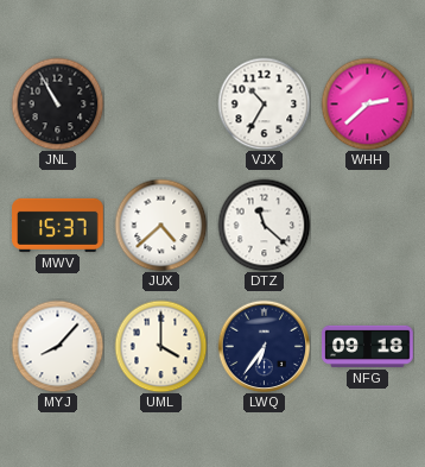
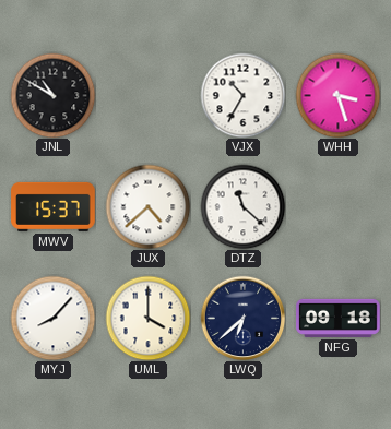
JNL: 10:55 -> 10:50 (52, 95)
WHH: 2:38 -> 3:27 (337, 95)
LWQ: 6:36 -> 6:38 (242, 318)
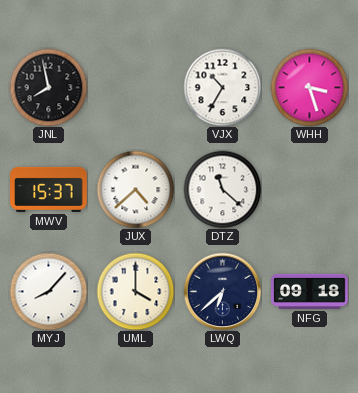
JNL: 10:50 -> 7:58 (48, 87)
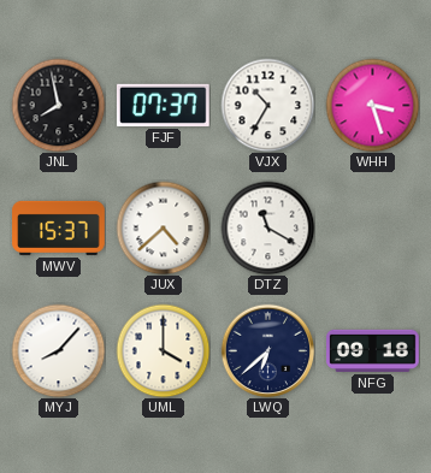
FJF: none -> 07:37 (163, 105)
DTZ: 11:22 -> 11:20 (267, 227)
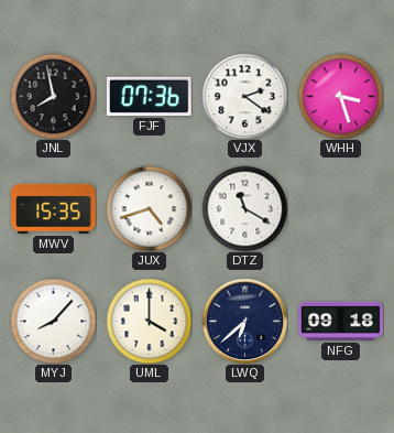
FJF: 07:37 -> 07:36 (149, 96)
VJX: 10:35 -> 2:21 (244, 96)
MWV: 15:37 -> 15:35 (54, 208)
JUX: 4:38 -> 4:42 (149, 208)
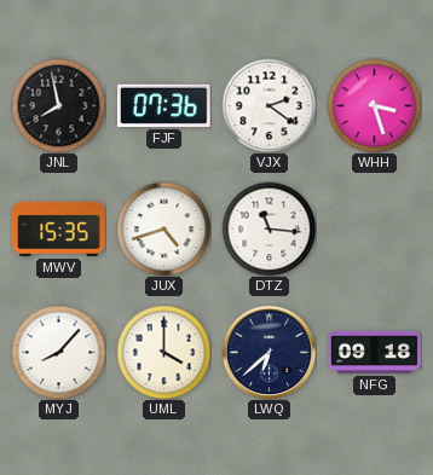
DTZ: 11:20 -> 11:16 (269, 228)
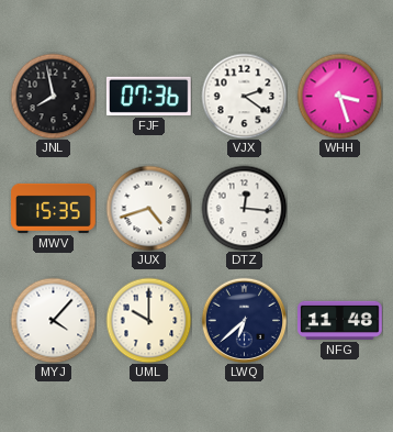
DTZ: 11:16 -> 12:16 (244, 208)
MYJ: 8:07 -> 4:07 (53, 320)
UML: 4:00 -> 10:00 (148, 320)
NFG: 09:18 -> 11:48 (340, 320)
